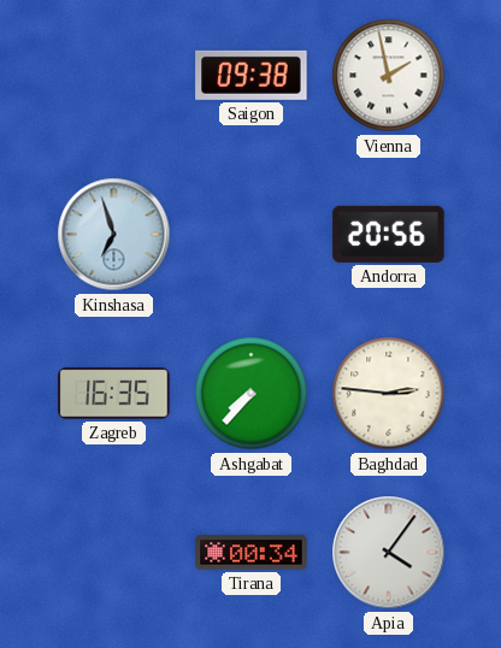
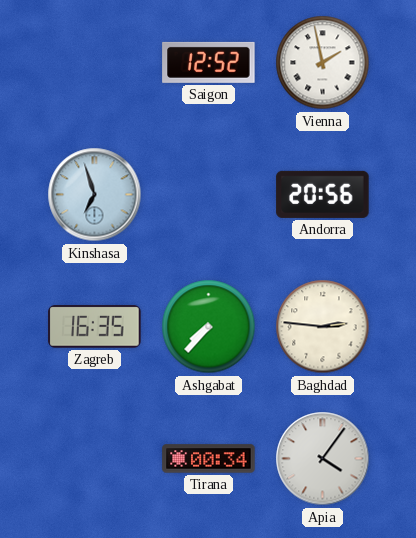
Saigon: 09:38 -> 12:52 (209, 62)
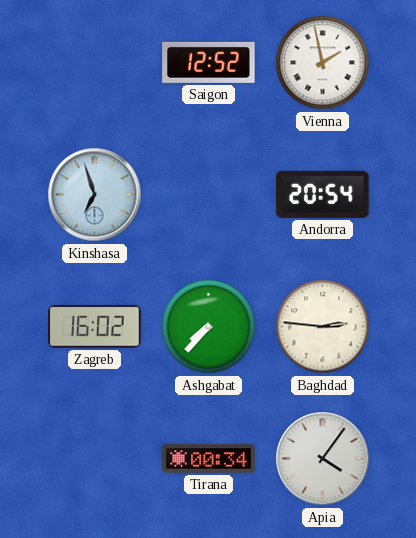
Andorra: 20:56 -> 20:54 (323, 194)
Zagreb: 16:35 -> 16:02 (95, 327)
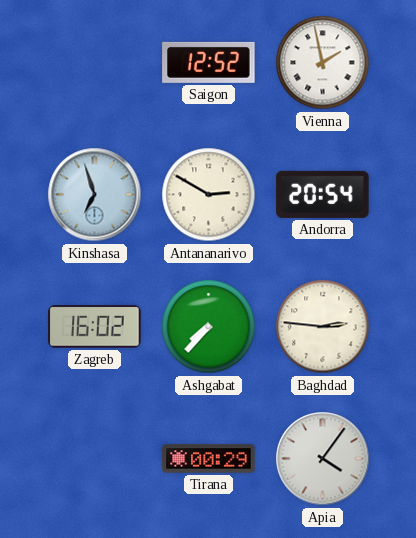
Antananarivo: none -> 2:50 (209, 195)
Tirana: 00:34 -> 00:29 (209, 459)
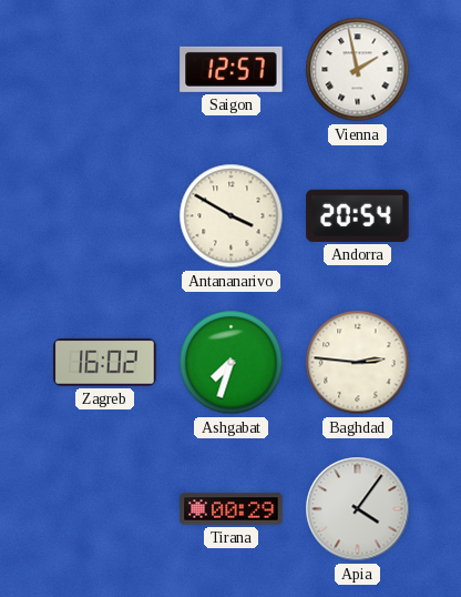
Saigon: 12:52 -> 12:57 (232, 69)
Kinshasa: 6:57 -> none (95, 195)
Antananarivo: 2:50 -> 3:50 (232, 216)
Ashgabat: 7:37 -> 7:33 (232, 363)
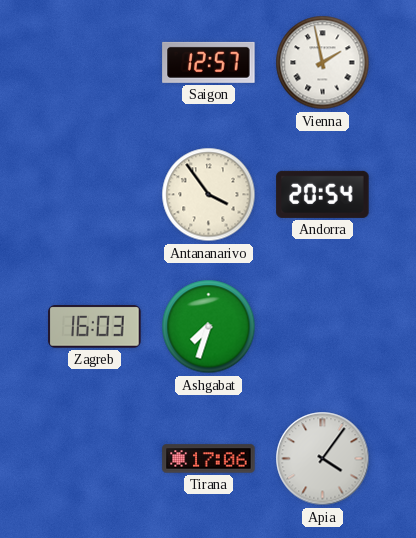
Antananarivo: 3:50 -> 3:54 (209, 195)
Zagreb: 16:02 -> 16:03 (95, 327)
Baghdad: 2:46 -> none (358, 363)
Tirana: 00:29 -> 17:06 (209, 459)
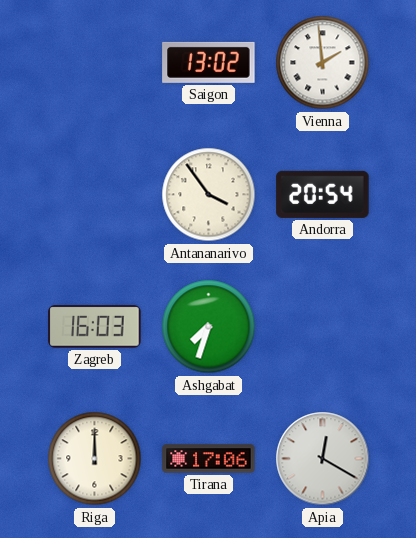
Saigon: 12:57 -> 13:02 (209, 62)
Vienna: 1:58 -> 1:59 (323, 63)
Riga: none -> 12:00 (95, 459)
Apia: 4:06 -> 12:20 (323, 459)
